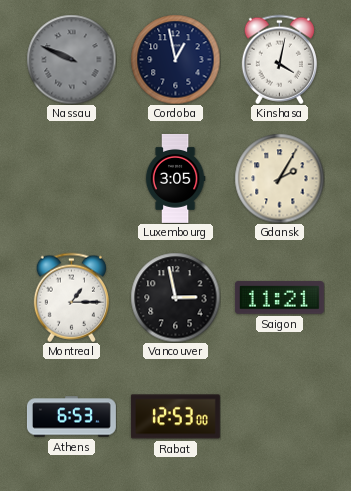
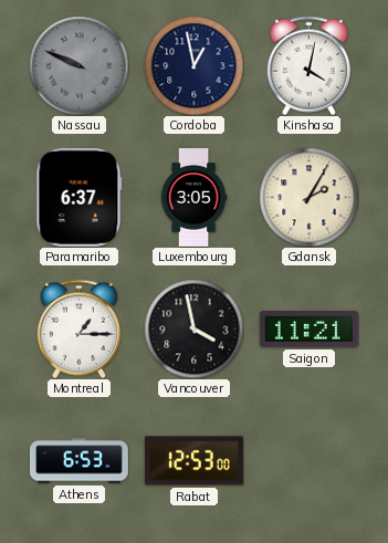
Paramaribo: none -> 6:37 (80, 197)
Vancouver: 2:58 -> 3:58 (193, 328)
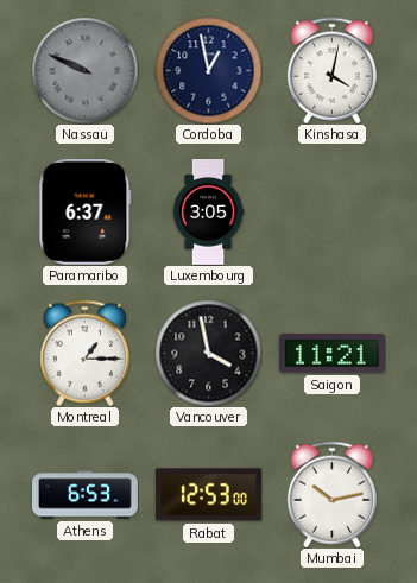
Gdansk: 2:05 -> none (308, 197)
Mumbai: none -> 10:13 (331, 494)
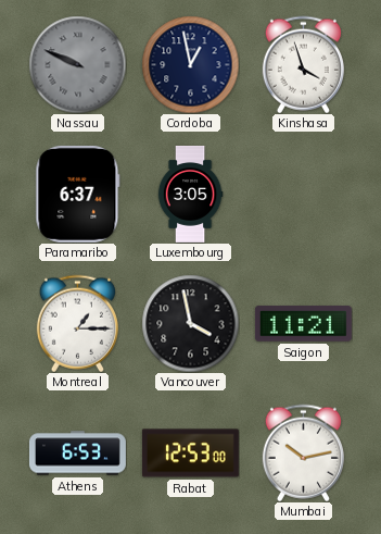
Kinshasa: 4:02 -> 3:57 (303, 64)
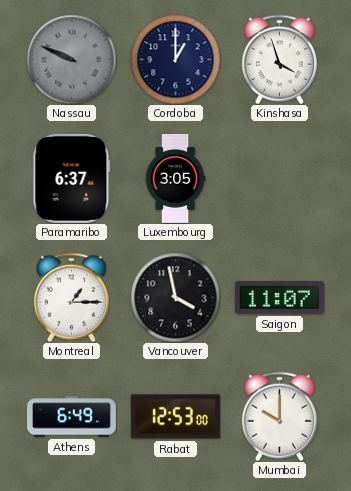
Cordoba: 12:58 -> 1:00 (175, 59)
Saigon: 11:21 -> 11:07 (279, 298)
Athens: 6:53 -> 6:49 (71, 417)
Mumbai: 10:13 -> 10:00 (279, 416)
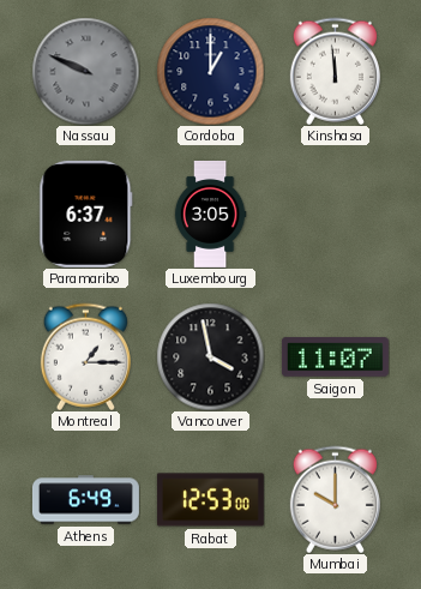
Kinshasa: 3:57 -> 11:59 (335, 71)
